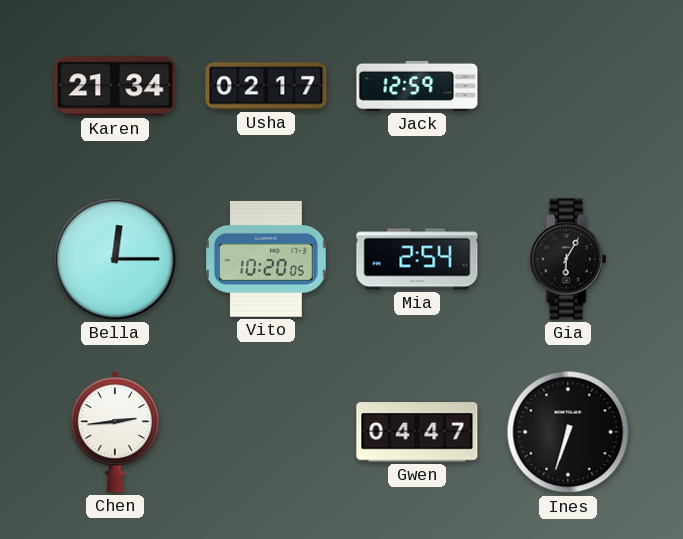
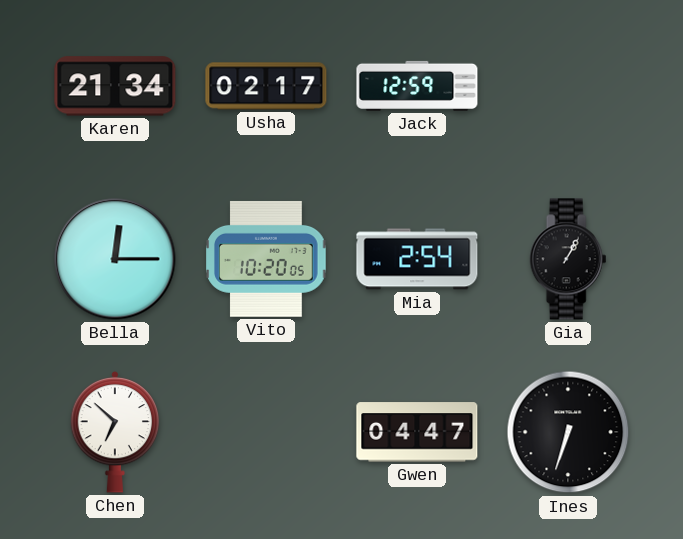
Gia: 6:05 -> 1:05 (568, 259)
Chen: 2:44 -> 6:52 (115, 432)
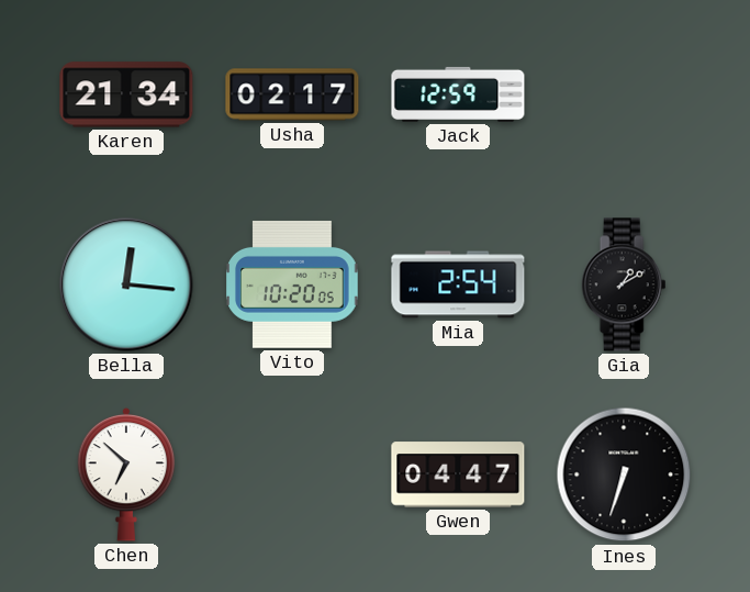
Bella: 12:15 -> 12:16 (126, 284)
Gia: 1:05 -> 1:10 (624, 284)
